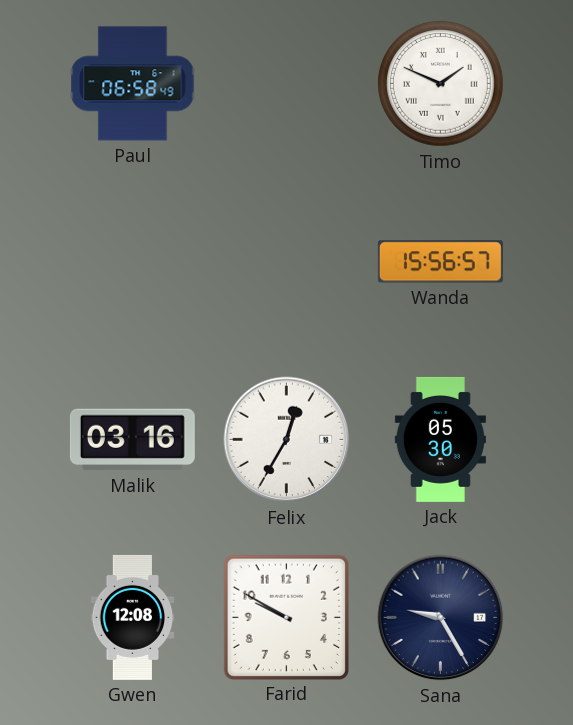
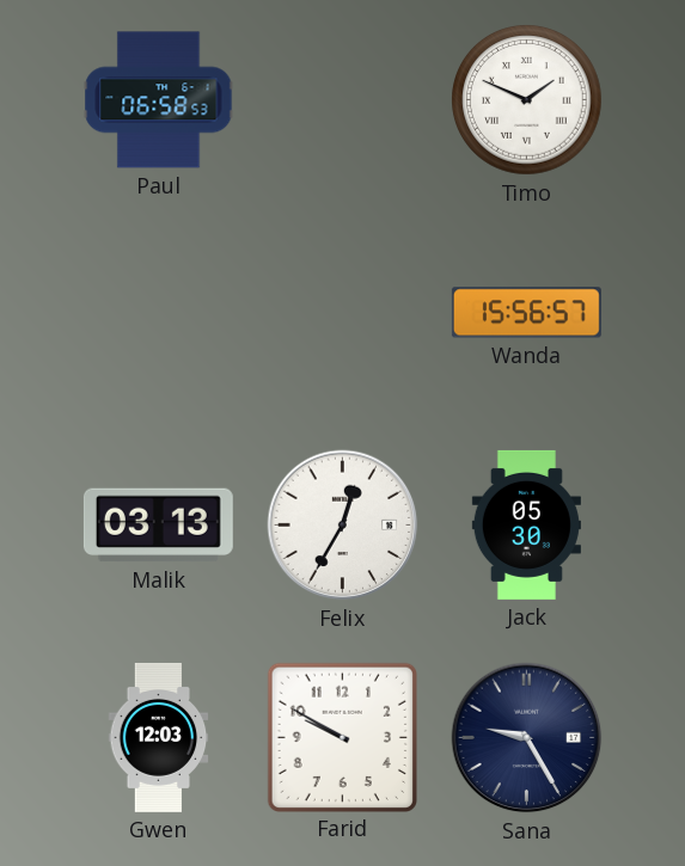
Paul: 06:58:49 -> 06:58:53 (159, 100)
Malik: 03:16 -> 03:13 (158, 526)
Gwen: 12:08 -> 12:03 (159, 737)
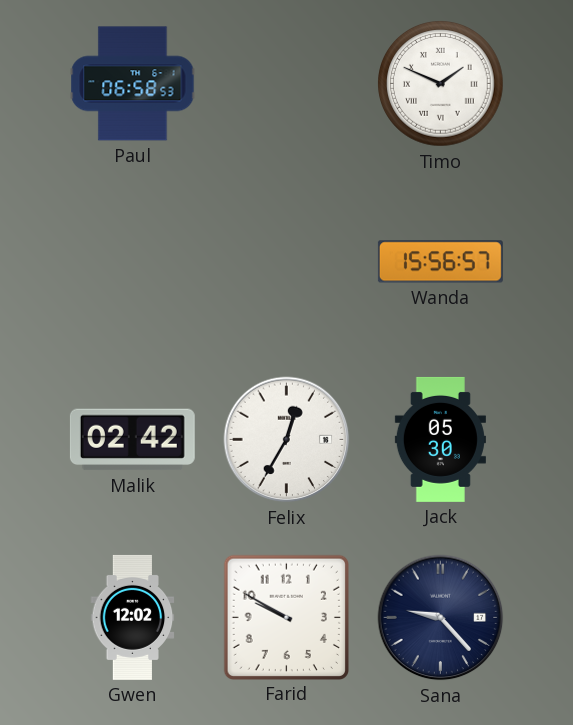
Malik: 03:13 -> 02:42 (132, 440)
Gwen: 12:03 -> 12:02 (133, 617)
Sana: 9:25 -> 9:23 (441, 618)
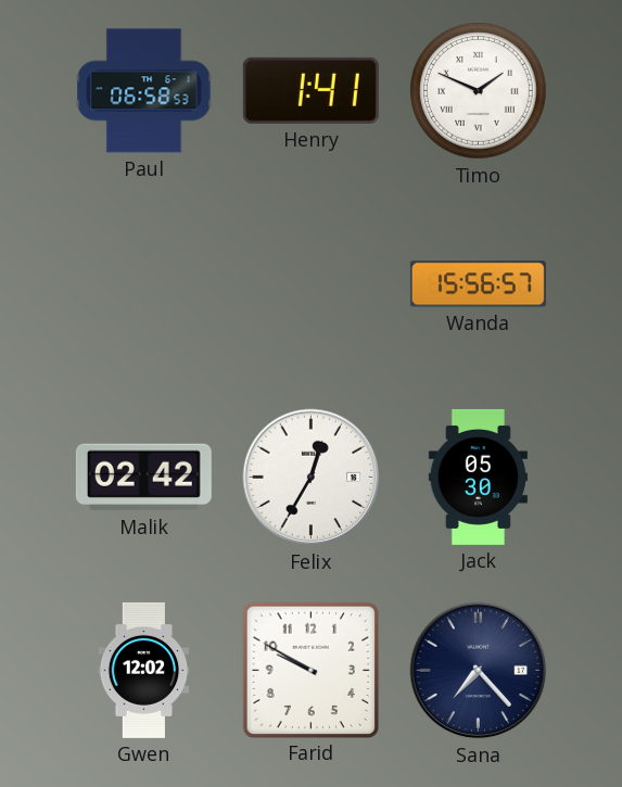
Henry: none -> 1:41 (310, 90)
Sana: 9:23 -> 7:23 (479, 671)
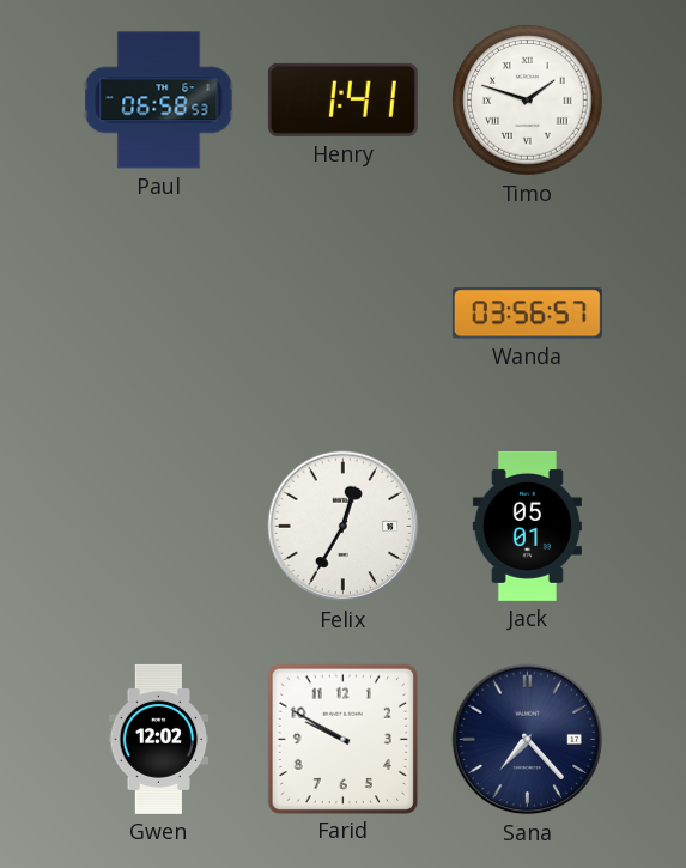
Timo: 1:49 -> 1:48 (528, 101)
Wanda: 15:56 -> 03:56 (527, 314)
Malik: 02:42 -> none (143, 478)
Jack: 05:30 -> 05:01 (527, 526)
